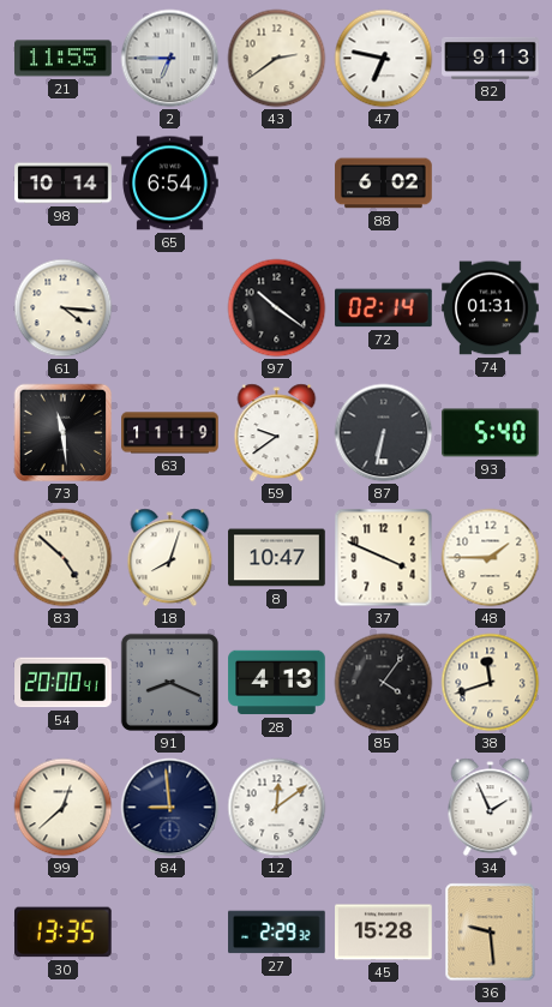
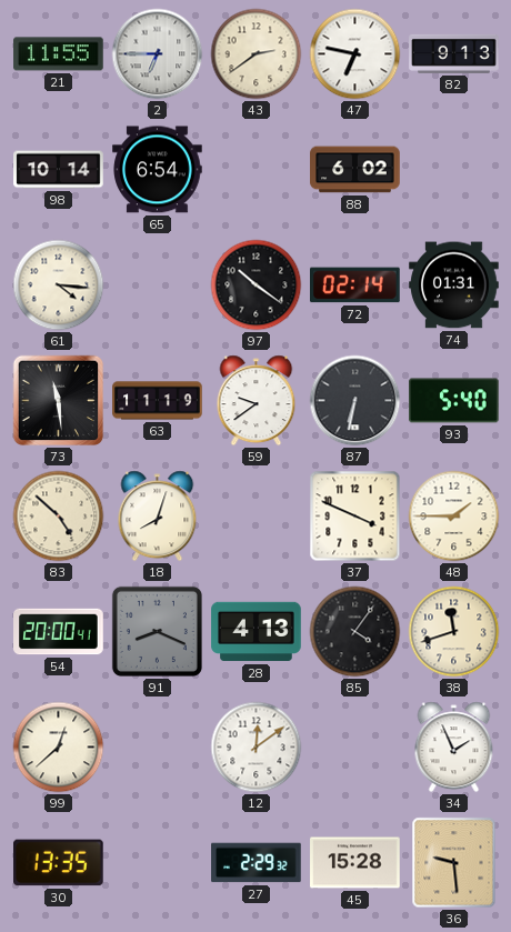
8: 10:47 -> none (277, 558)
84: 8:59 -> none (170, 808)
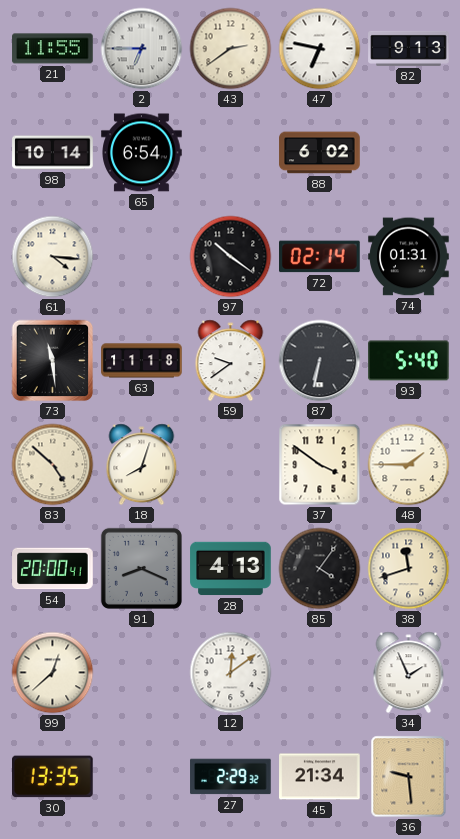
63: 11:19 -> 11:18 (142, 361)
37: 3:49 -> 3:51 (320, 465)
45: 15:28 -> 21:34 (320, 777)
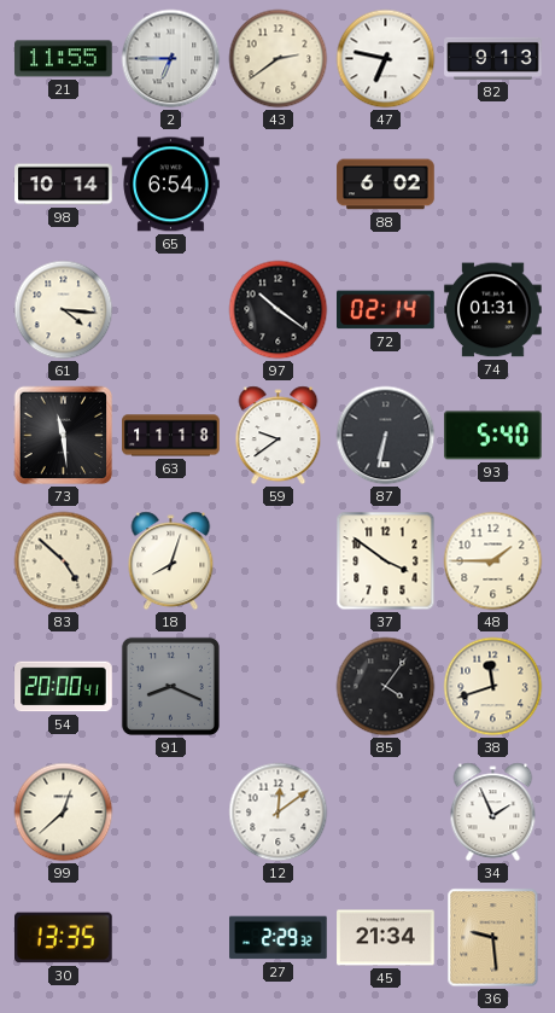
28: 4:13 -> none (231, 569)
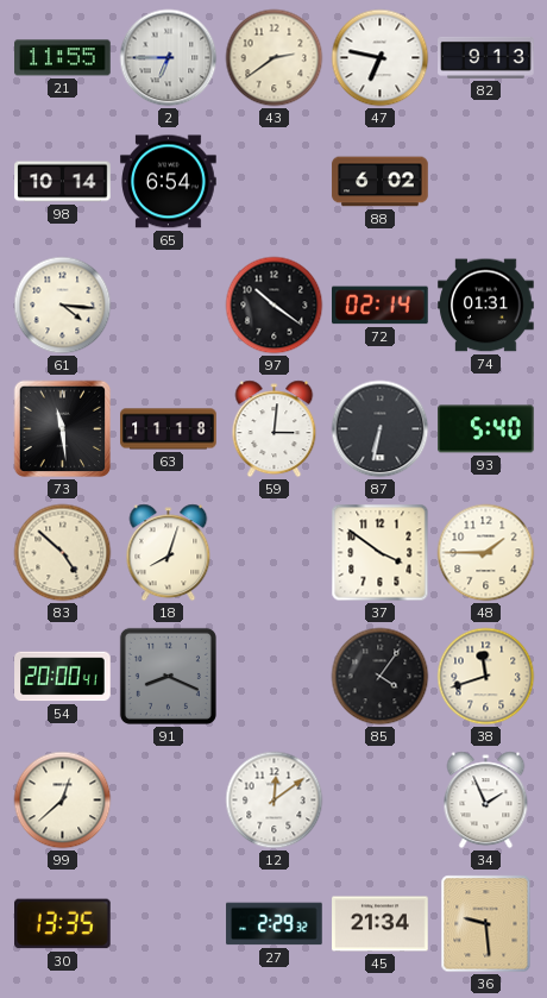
59: 9:39 -> 3:01 (275, 429)
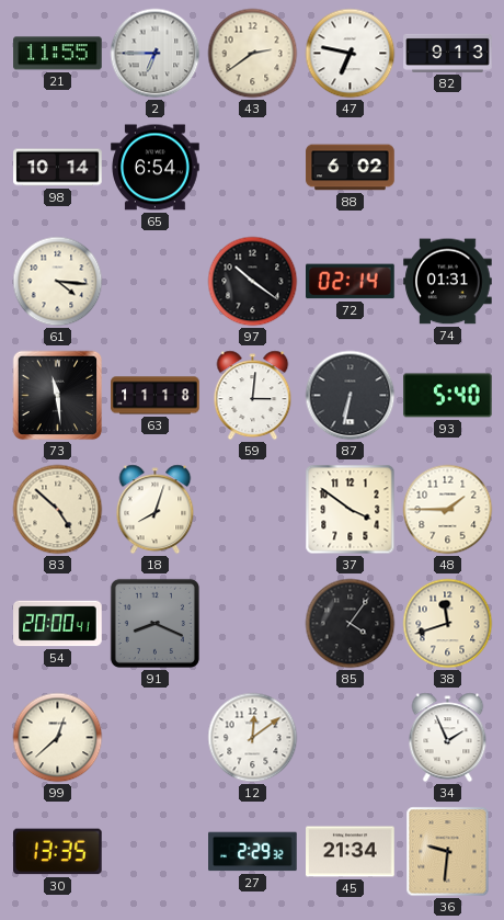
36: 9:29 -> 9:31 (448, 852)
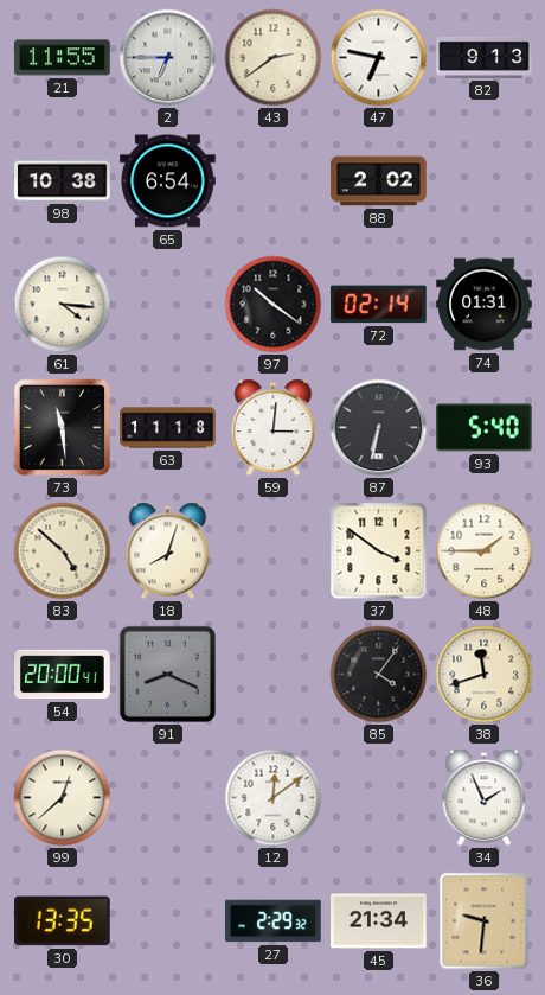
98: 10:14 -> 10:38 (63, 181)
88: 6:02 -> 2:02 (379, 181)
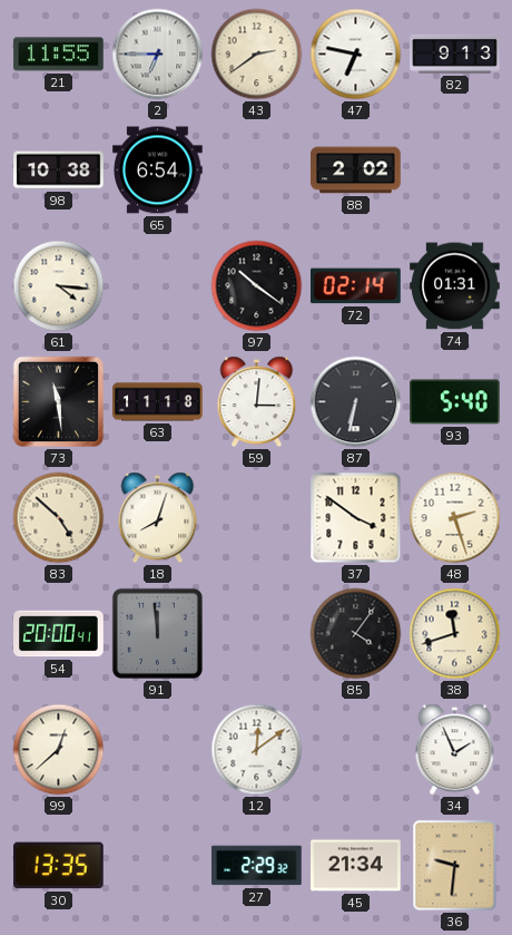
48: 1:45 -> 2:27 (455, 518)
91: 8:19 -> 11:59 (157, 633)
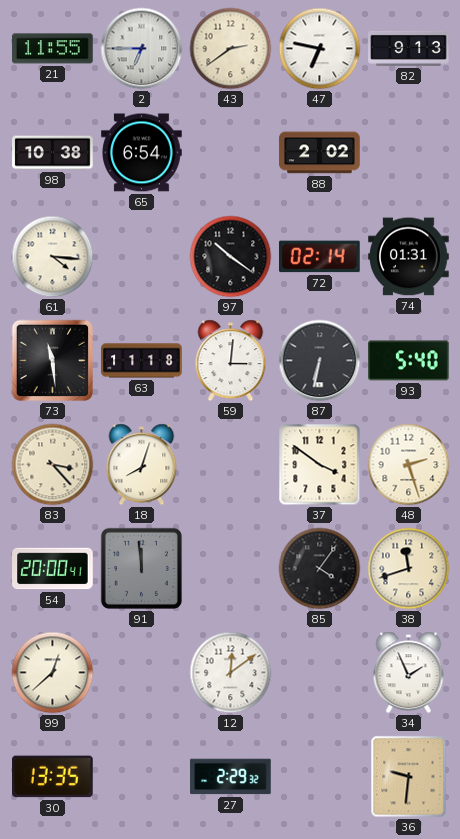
83: 4:52 -> 3:23 (53, 465)
45: 21:34 -> none (356, 866)
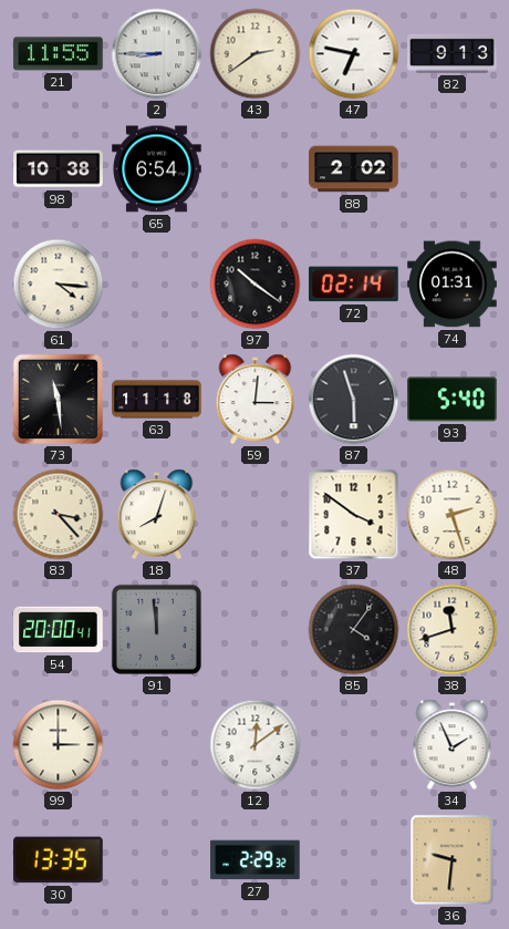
2: 6:45 -> 8:45 (157, 54)
87: 6:32 -> 5:57 (354, 400)
99: 12:38 -> 3:00 (59, 745)
